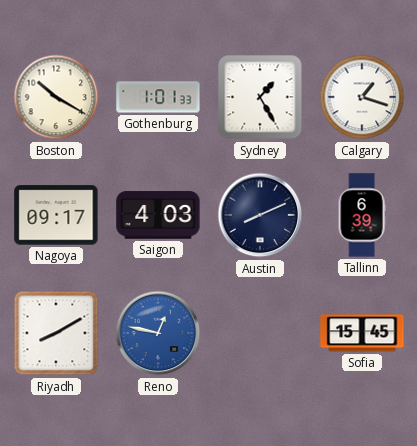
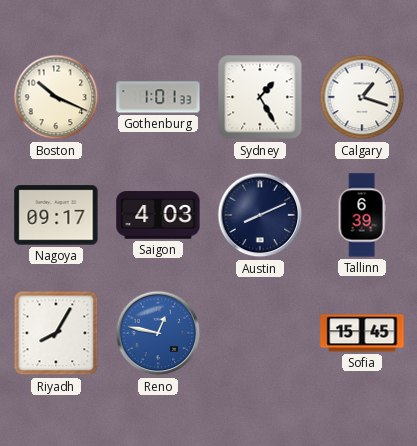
Boston: 10:20 -> 10:19 (56, 97)
Riyadh: 8:10 -> 8:05 (56, 333)
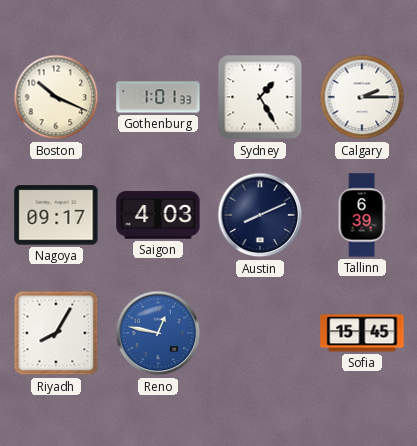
Calgary: 1:18 -> 2:15 (362, 97)
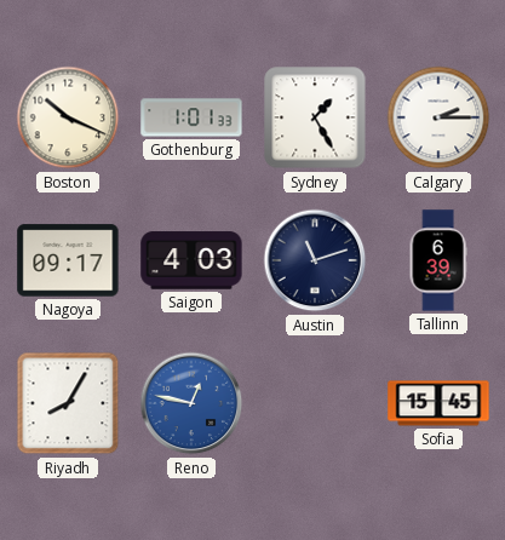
Austin: 8:11 -> 11:12 (315, 260)
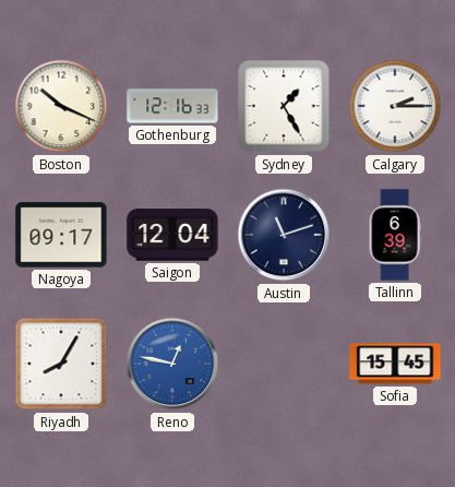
Gothenburg: 1:01 -> 12:16 (172, 106)
Saigon: 4:03 -> 12:04 (172, 235)
